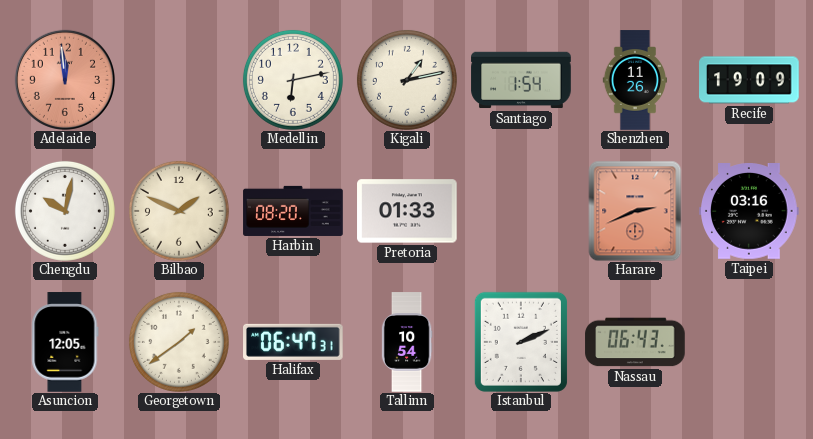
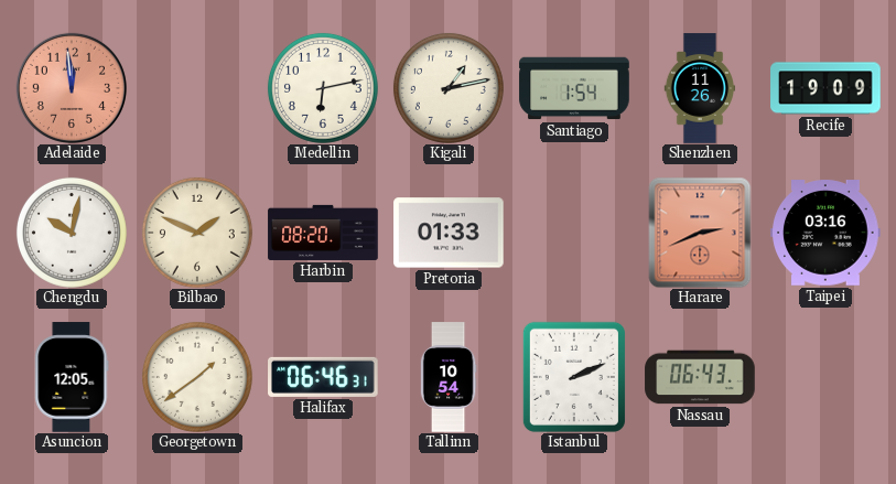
Halifax: 06:47 -> 06:46 (323, 377)
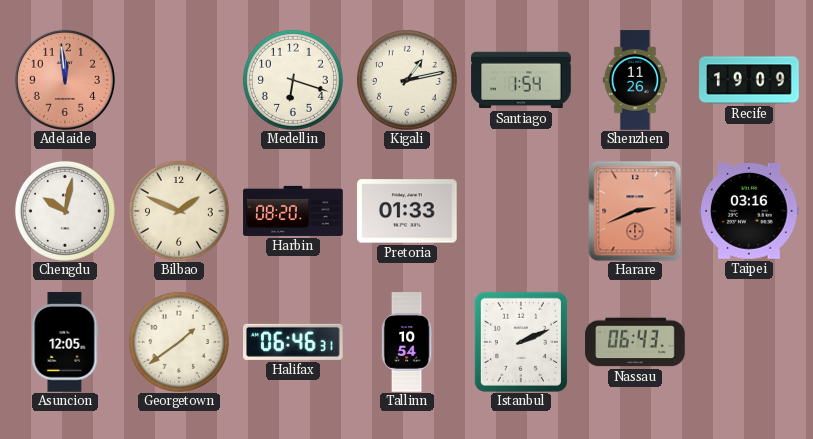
Medellin: 6:13 -> 6:18 (293, 80)
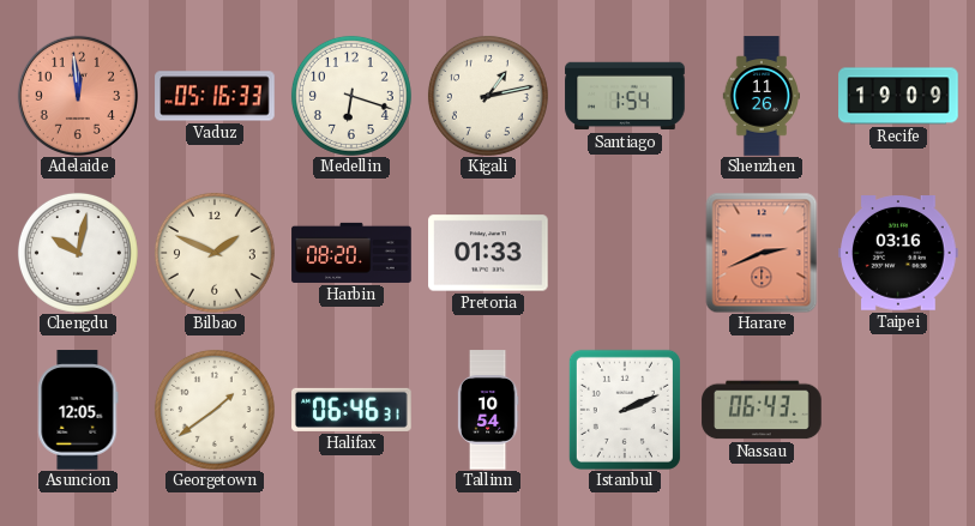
Vaduz: none -> 05:16 (215, 96)
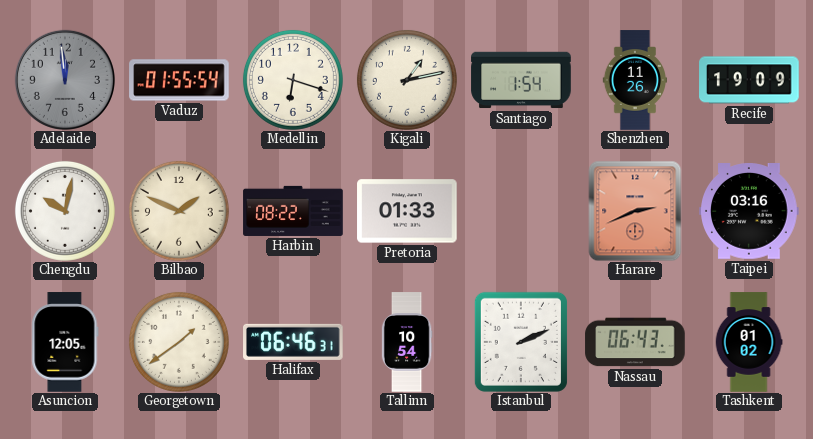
Adelaide dial: salmon -> grey (65, 80)
Vaduz: 05:16 -> 01:55 (179, 80)
Harbin: 08:20 -> 08:22 (293, 211)
Tashkent: none -> 01:02 (749, 342)
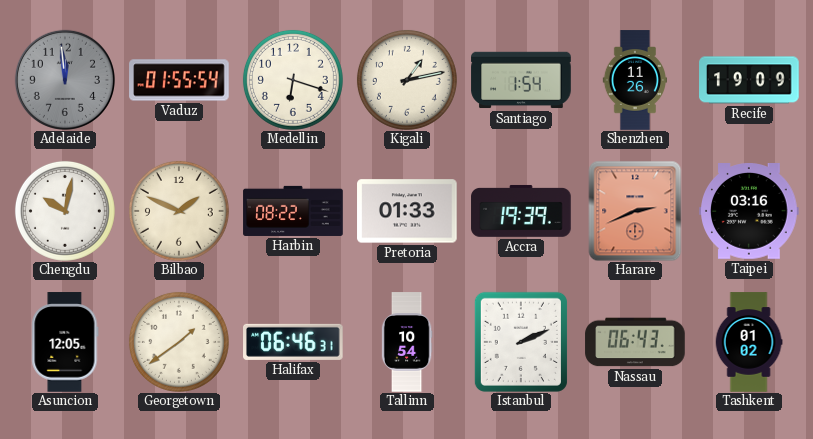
Accra: none -> 19:39 (521, 211)
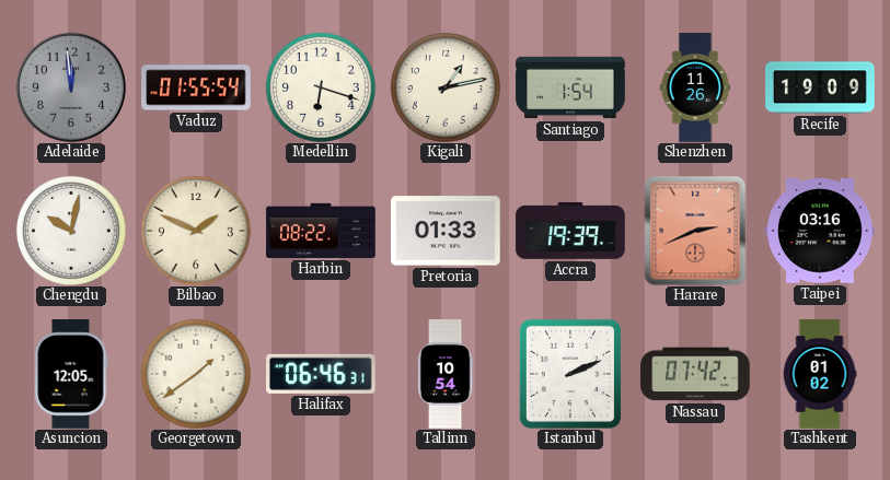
Nassau: 06:43 -> 07:42 (695, 374)
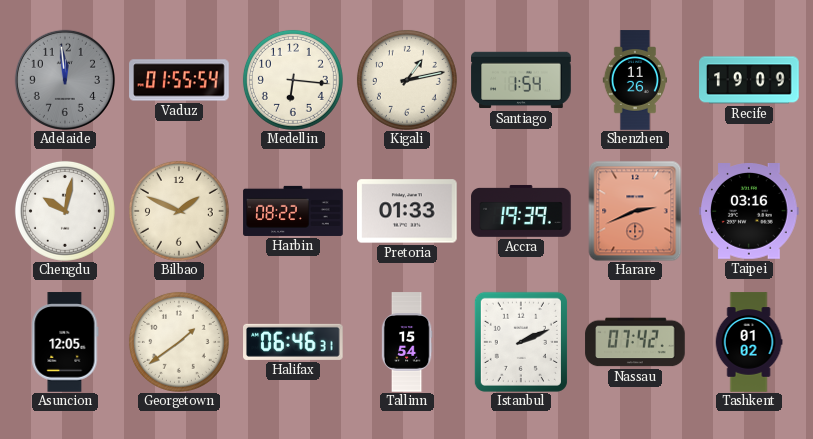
Medellin: 6:18 -> 6:16 (293, 80)
Tallinn: 10:54 -> 15:54 (407, 342)
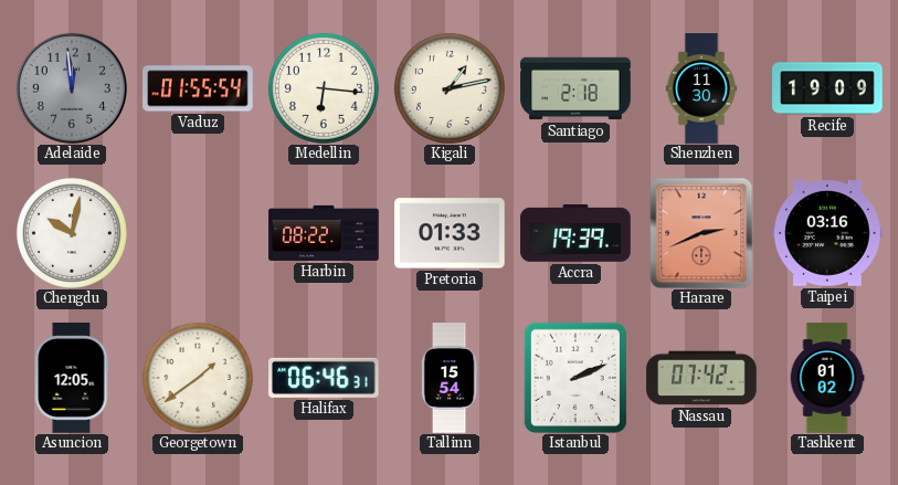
Santiago: 1:54 -> 2:18 (575, 88)
Shenzhen: 11:26 -> 11:30 (700, 88)
Bilbao: 1:49 -> none (179, 211)
